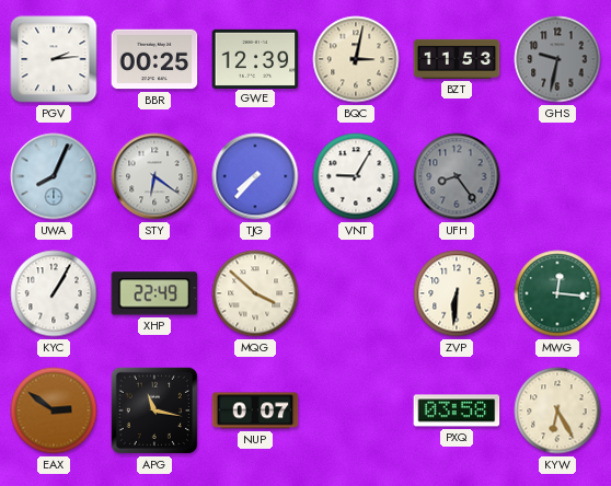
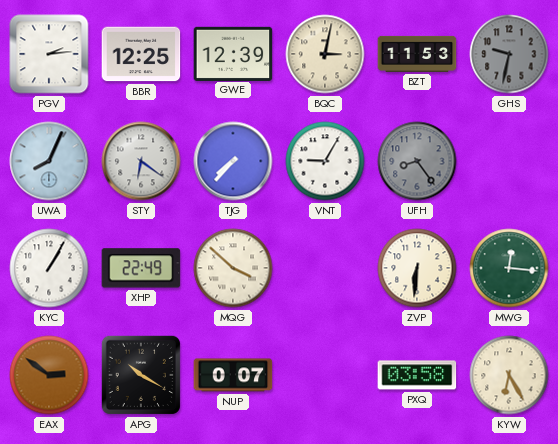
BBR: 00:25 -> 12:25 (141, 54)
APG: 11:17 -> 10:20 (141, 375)
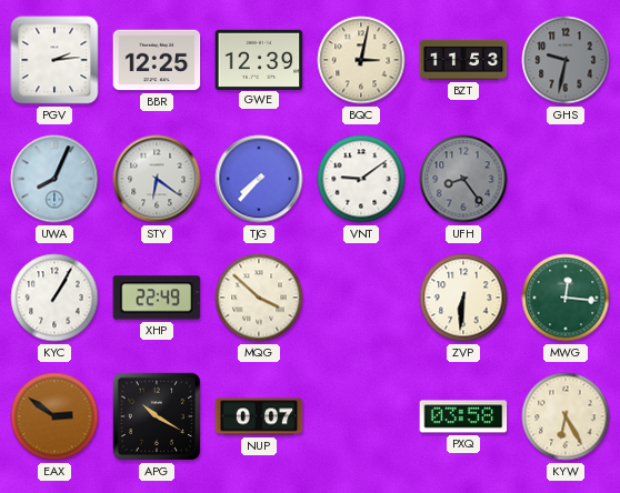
VNT: 9:05 -> 9:09 (361, 179)
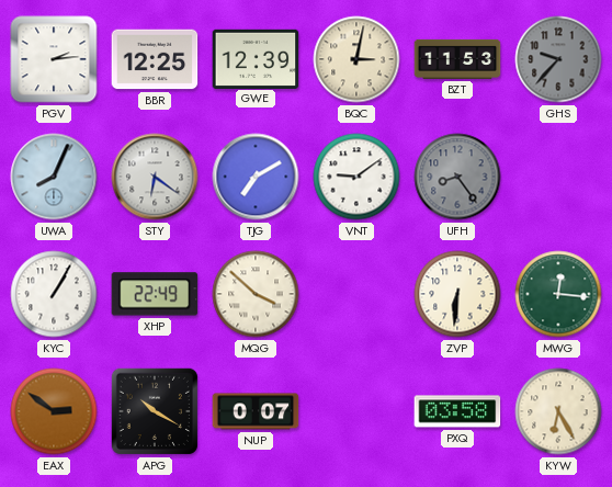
GHS: 9:32 -> 9:37 (558, 59)
TJG: 7:37 -> 7:10 (256, 177)
